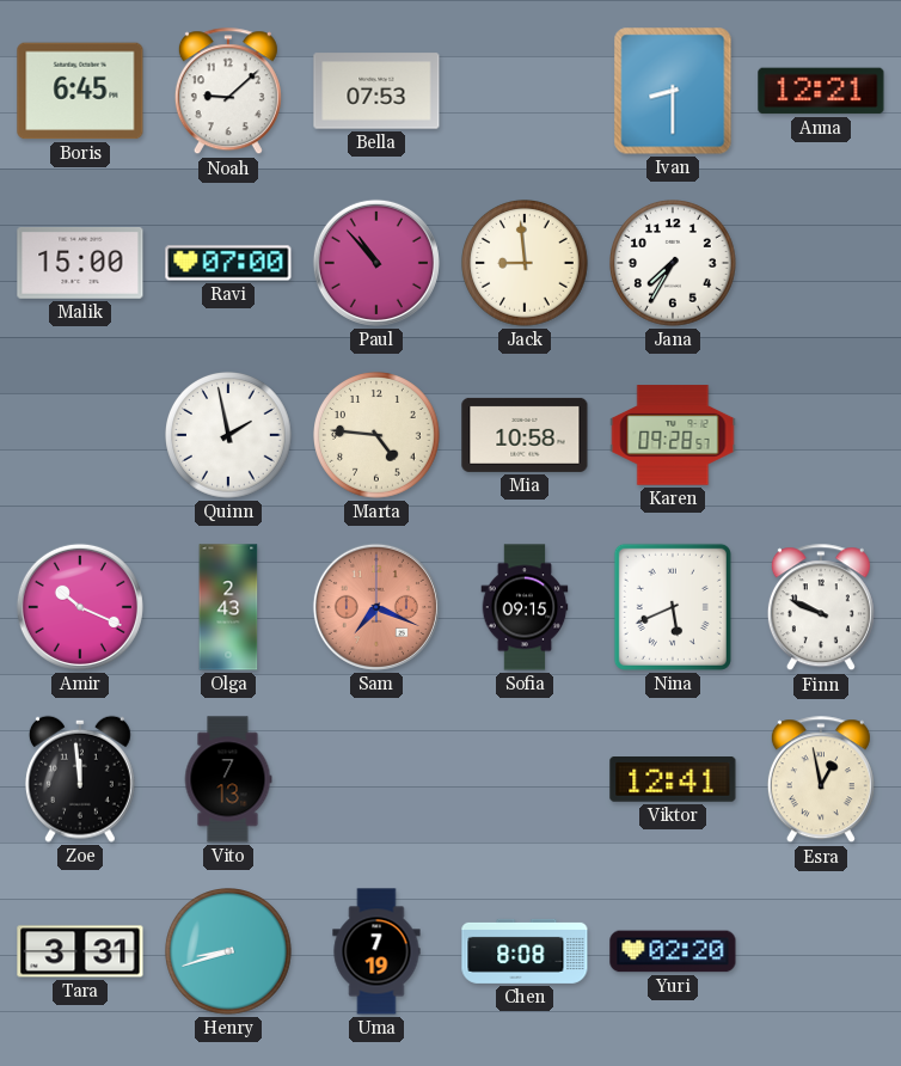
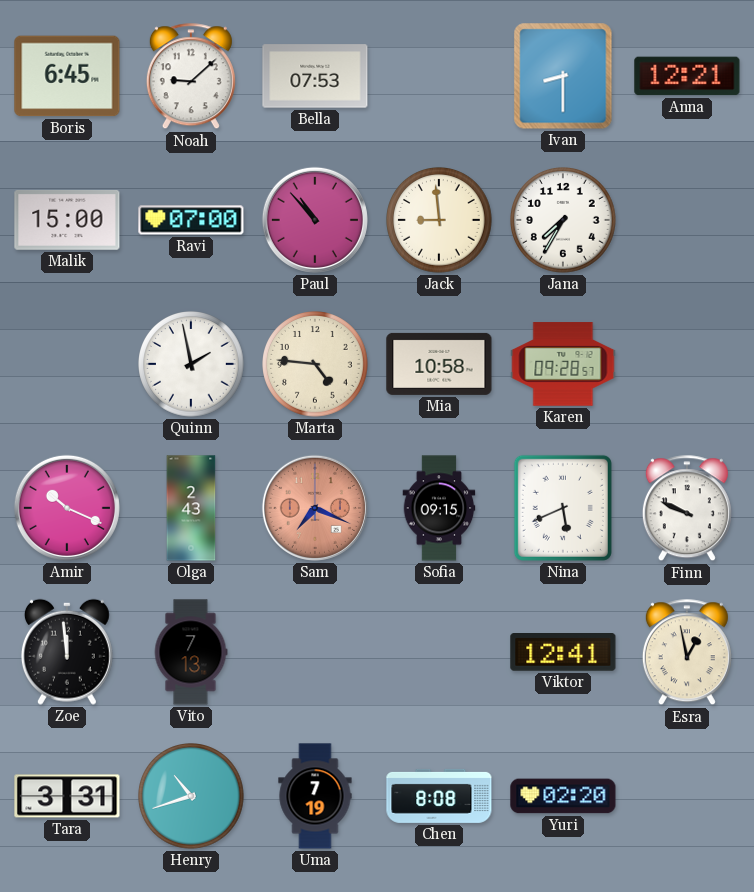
Henry: 8:42 -> 10:42 (191, 796)
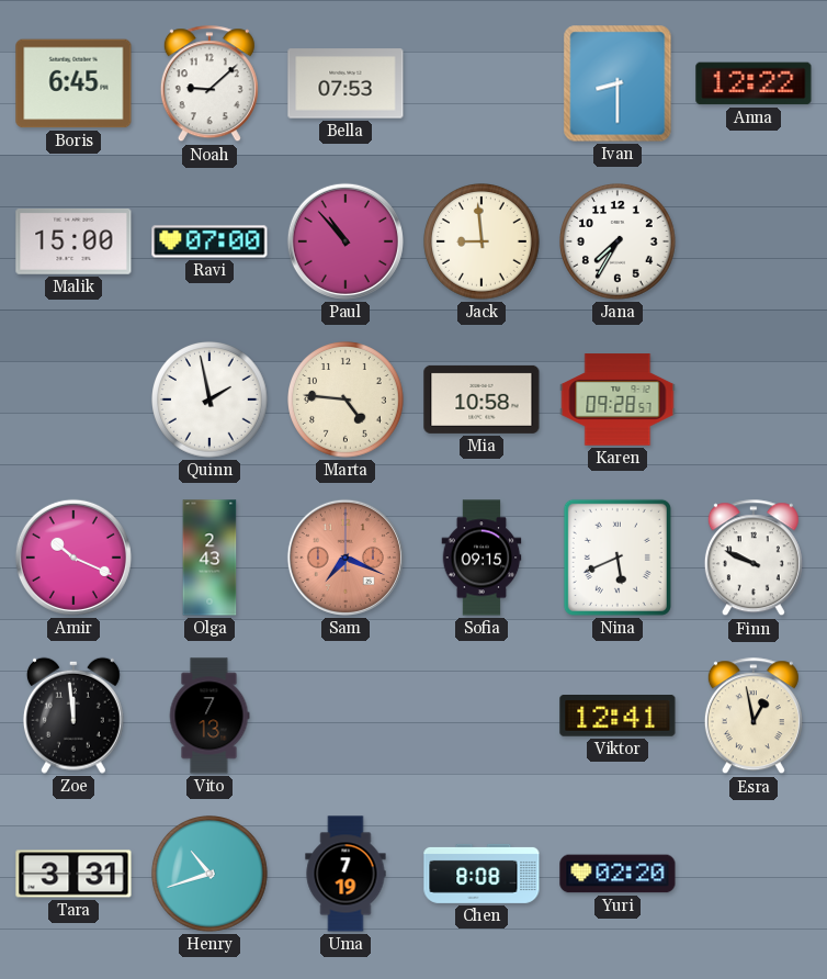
Anna: 12:21 -> 12:22 (754, 83)
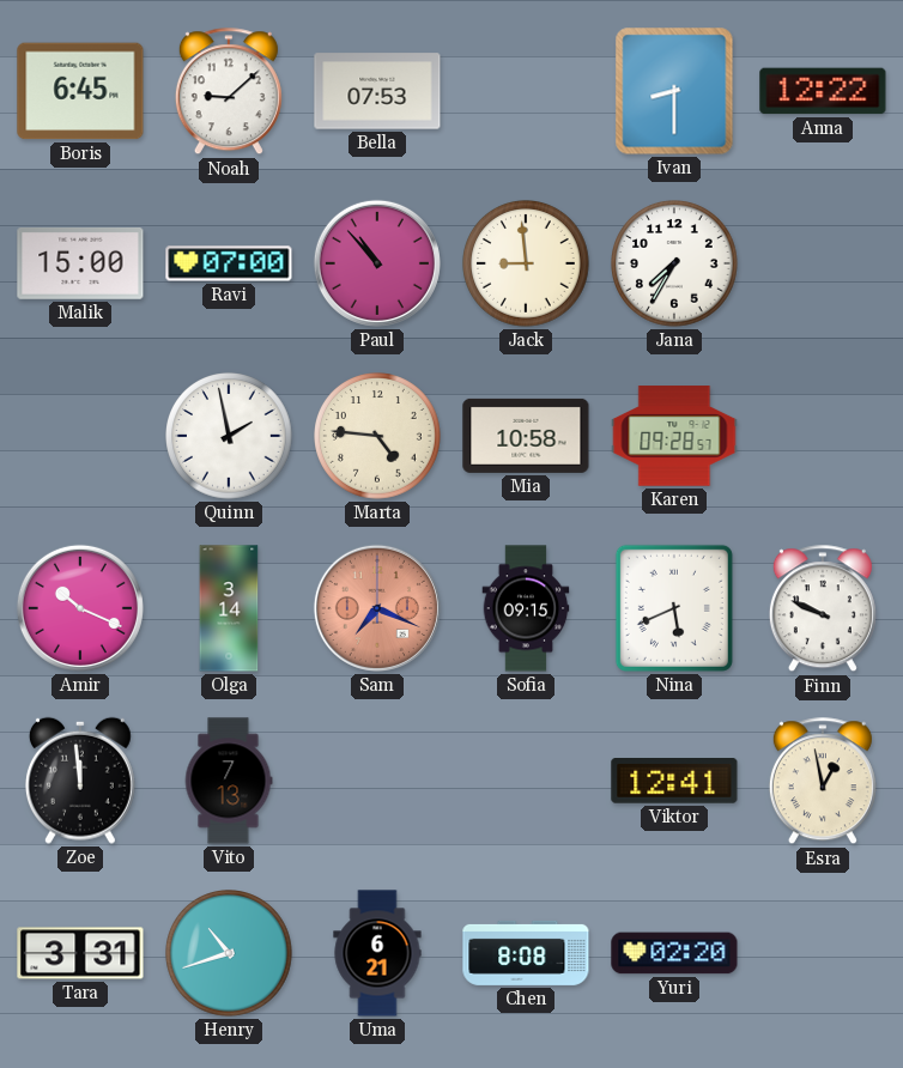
Olga: 2:43 -> 3:14 (229, 608)
Uma: 7:19 -> 6:21 (377, 953)
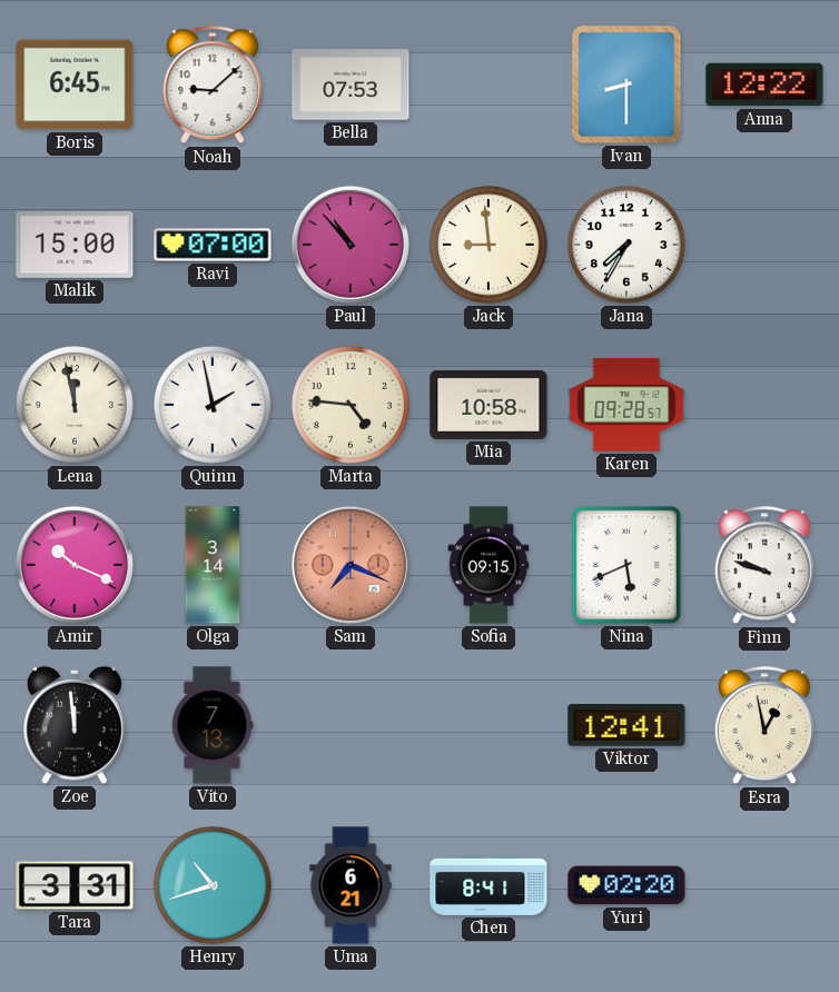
Lena: none -> 11:58 (75, 405)
Finn: 9:49 -> 9:48 (764, 566)
Chen: 8:08 -> 8:41 (488, 885)
